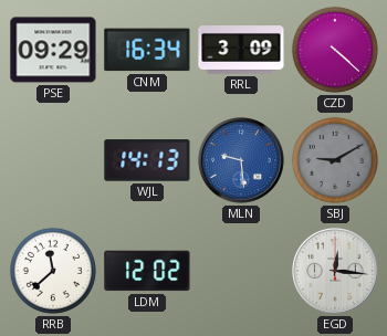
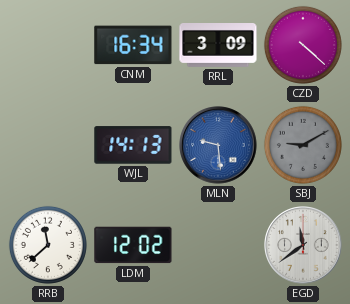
PSE: 09:29 -> none (53, 50)
EGD: 12:16 -> 11:39 (303, 245)
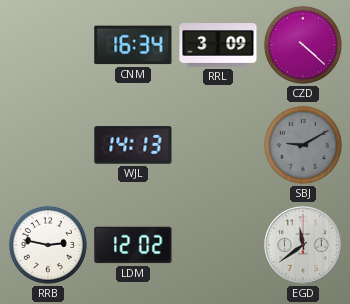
MLN: 9:29 -> none (218, 145)
RRB: 11:38 -> 2:47 (48, 245)
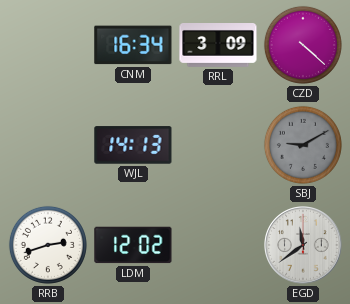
RRB: 2:47 -> 2:42 (48, 245)
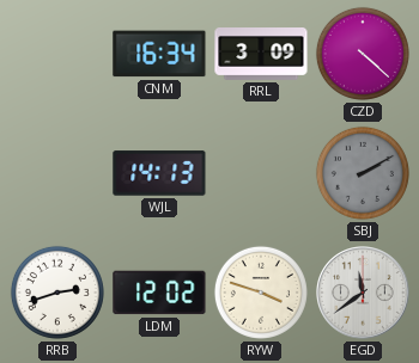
SBJ: 9:10 -> 2:10 (363, 173)
RYW: none -> 3:48 (261, 293)
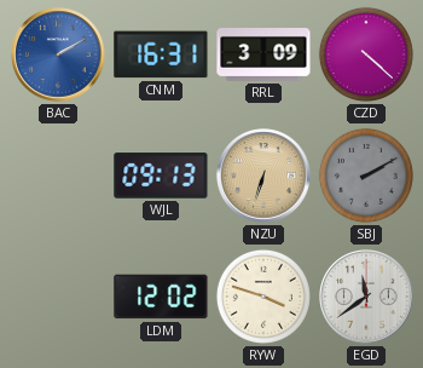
BAC: none -> 2:10 (58, 54)
CNM: 16:34 -> 16:31 (161, 54)
WJL: 14:13 -> 09:13 (161, 176)
NZU: none -> 6:33 (263, 176)
RRB: 2:42 -> none (57, 293)
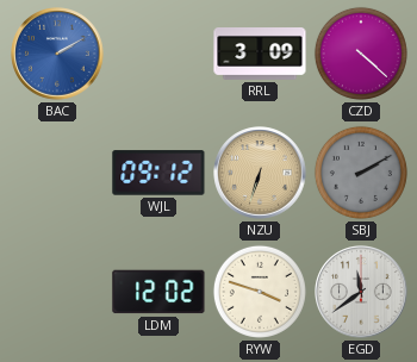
CNM: 16:31 -> none (161, 54)
WJL: 09:13 -> 09:12 (158, 173)
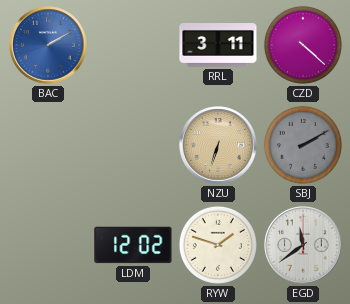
RRL: 3:09 -> 3:11 (218, 46)
WJL: 09:12 -> none (158, 173)
RYW: 3:48 -> 1:48 (218, 245)
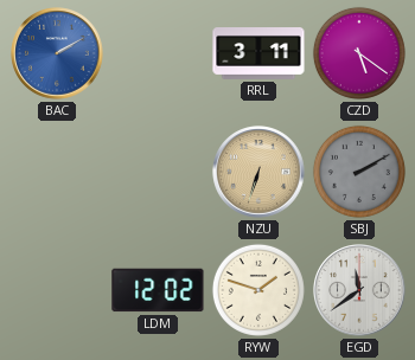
CZD: 4:22 -> 5:21 (359, 53)
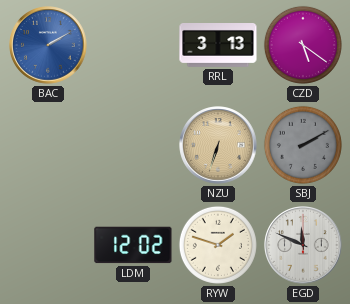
RRL: 3:11 -> 3:13 (218, 46)
EGD: 11:39 -> 11:49 (303, 245)
